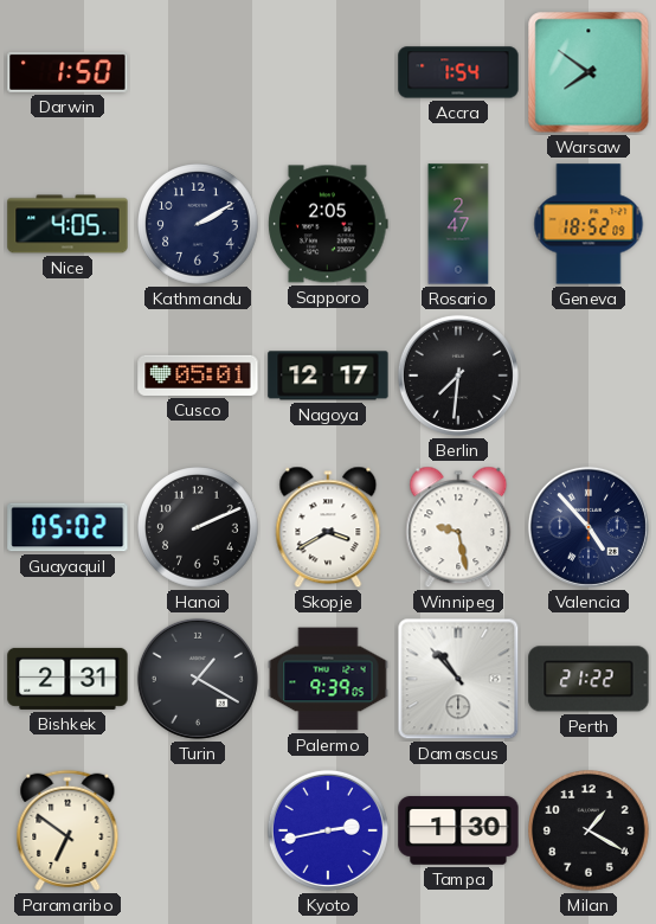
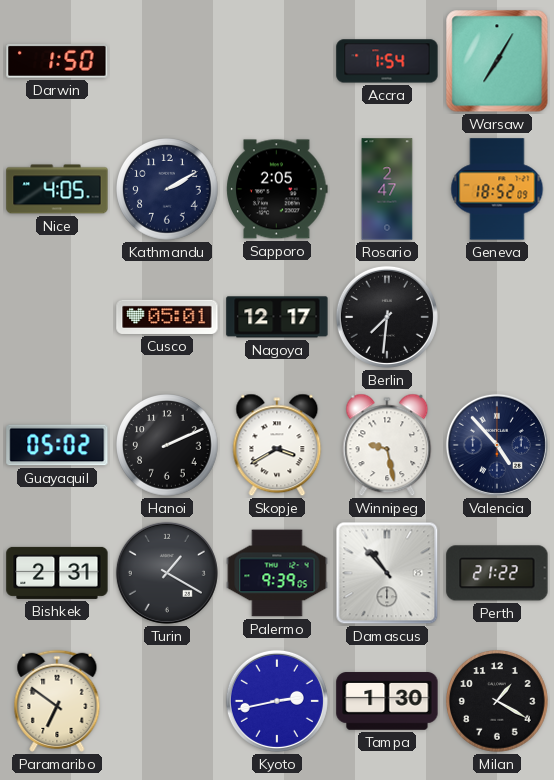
Warsaw: 7:51 -> 7:05 (497, 61)
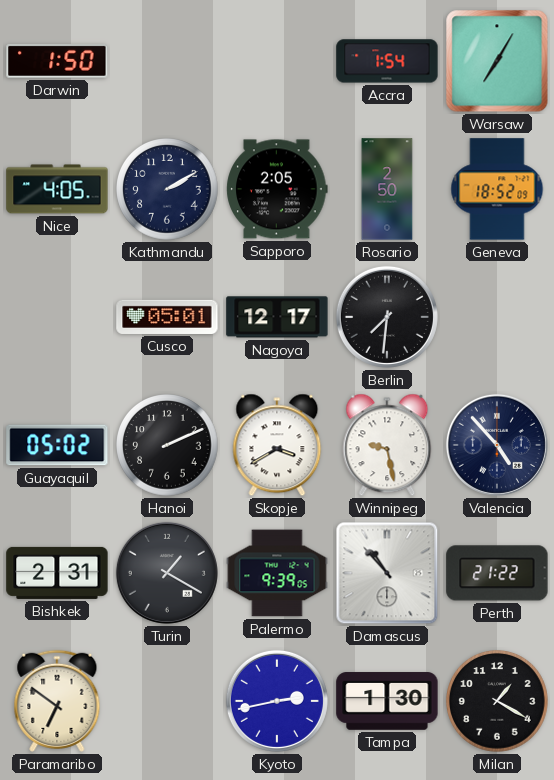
Rosario: 2:47 -> 2:50 (387, 189)
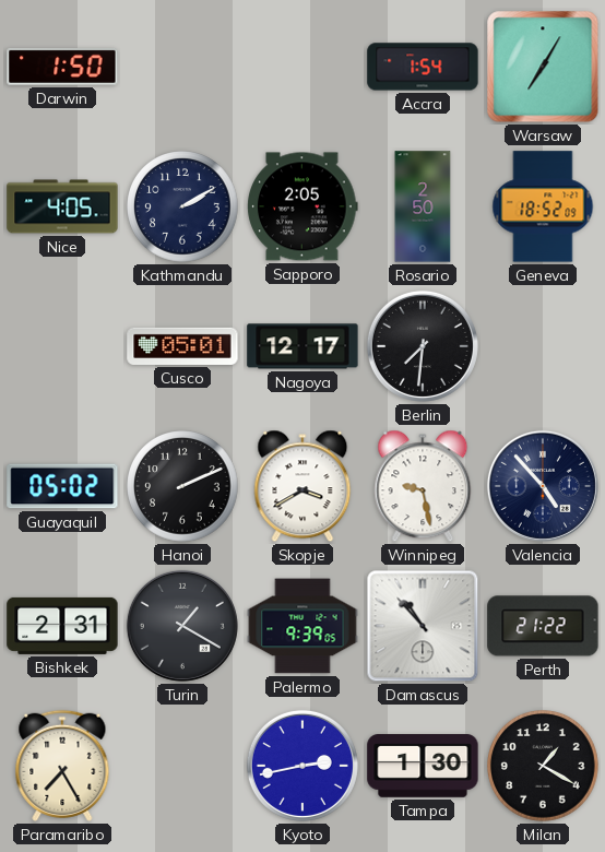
Paramaribo: 6:51 -> 7:25 (62, 766)
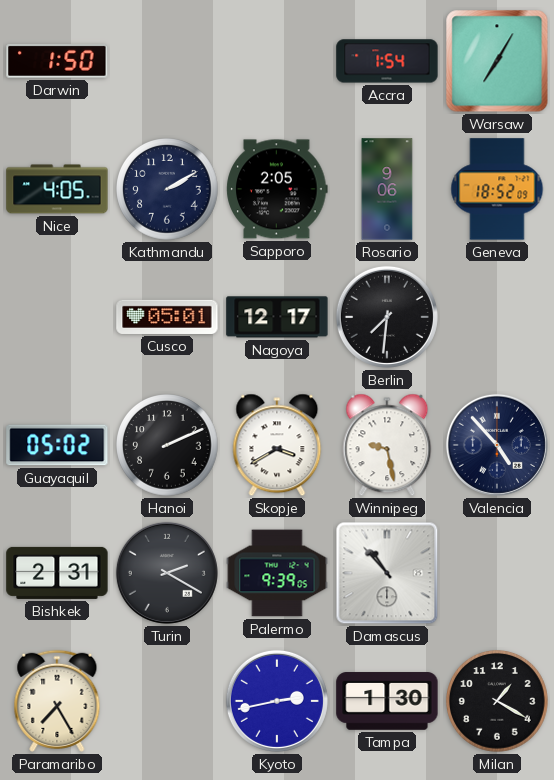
Rosario: 2:50 -> 9:06 (387, 189)
Turin: 1:20 -> 2:20 (167, 573)
Perth: 21:22 -> none (543, 626)
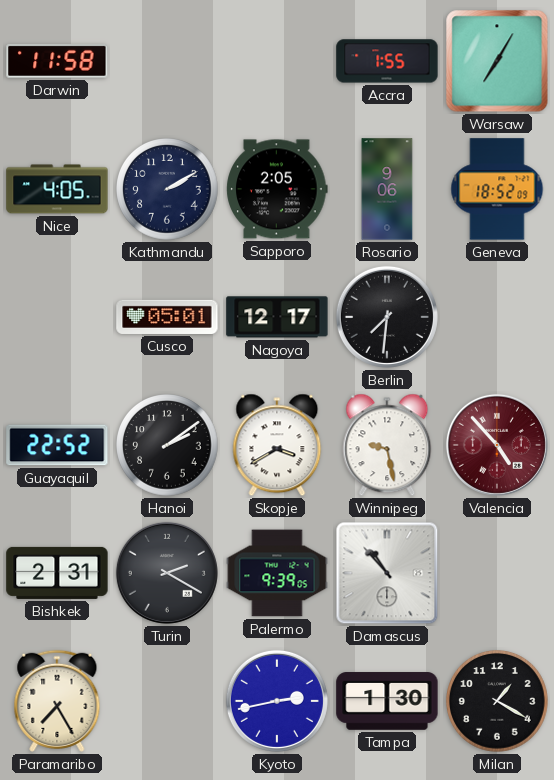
Darwin: 1:50 -> 11:58 (57, 61)
Accra: 1:54 -> 1:55 (387, 61)
Guayaquil: 05:02 -> 22:52 (57, 445)
Hanoi: 2:11 -> 2:09 (167, 445)
Valencia dial: navy -> burgundy (497, 445)
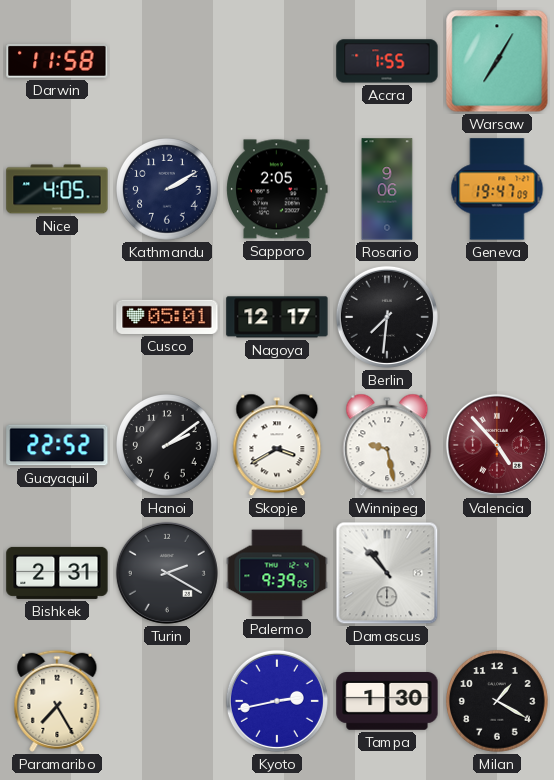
Geneva: 18:52 -> 19:47 (497, 189)
